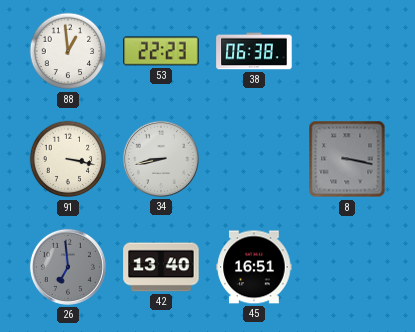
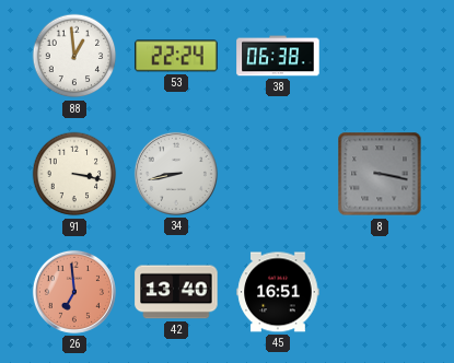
53: 22:23 -> 22:24 (176, 56)
26 dial: grey -> salmon (74, 292)
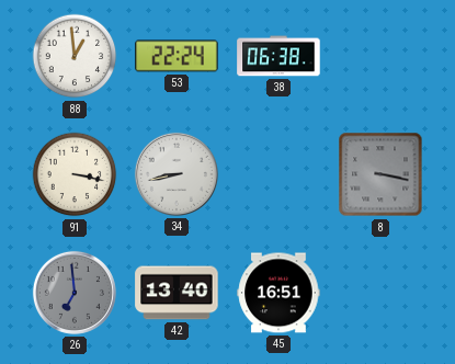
26 dial: salmon -> grey (75, 293)
